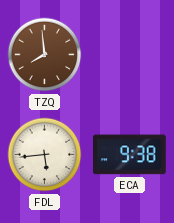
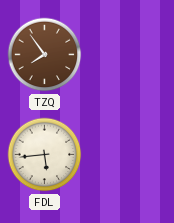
TZQ: 7:59 -> 7:54 (45, 55)
ECA: 9:38 -> none (129, 155)
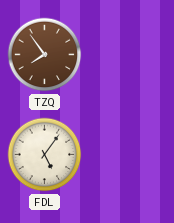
FDL: 5:44 -> 5:06 (45, 155)
